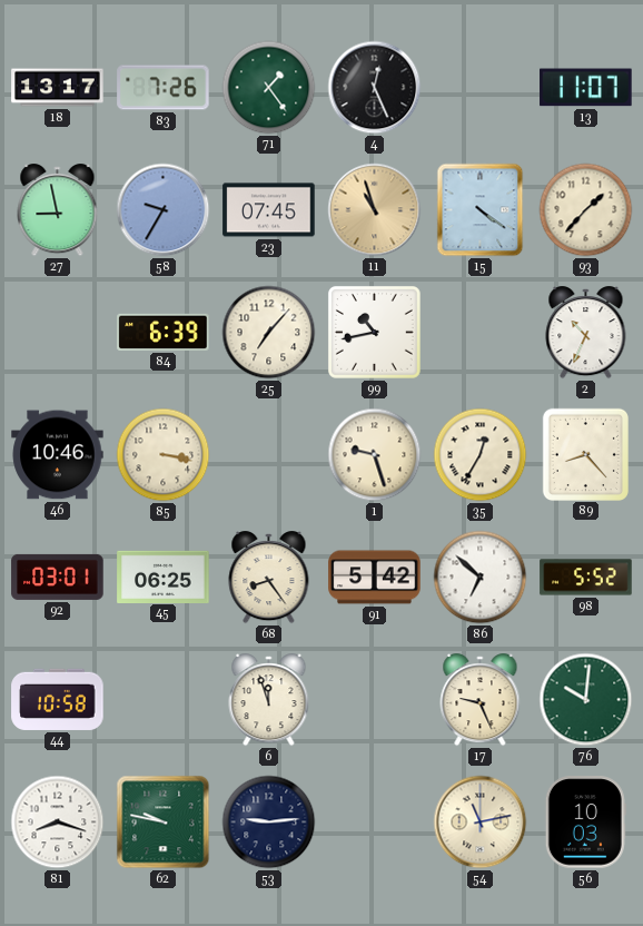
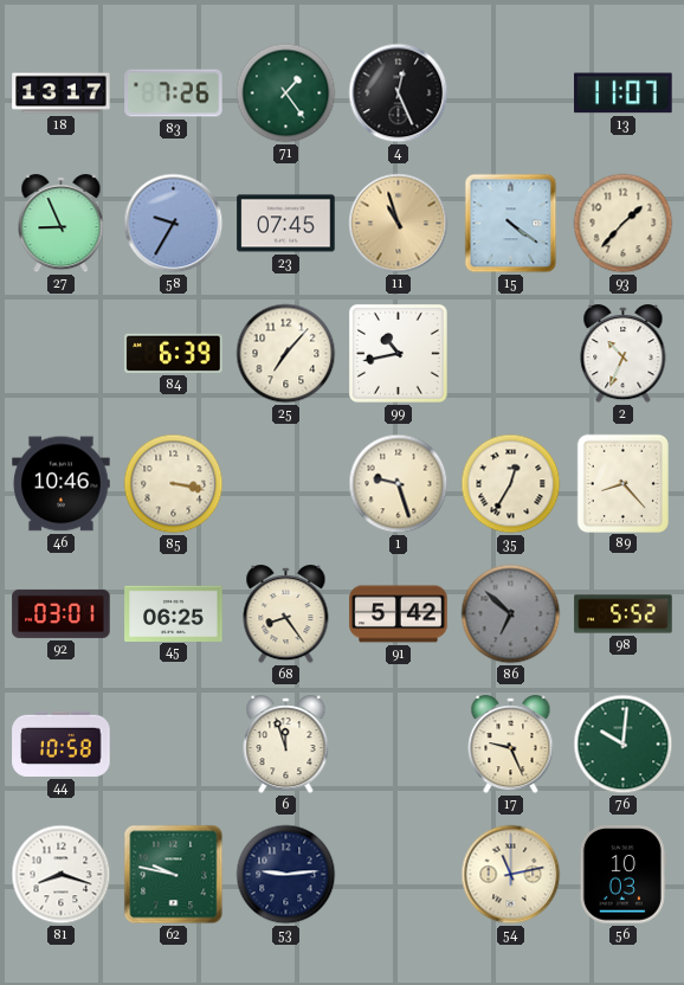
27: 8:58 -> 8:56 (62, 224)
86 dial: white -> grey (511, 614)
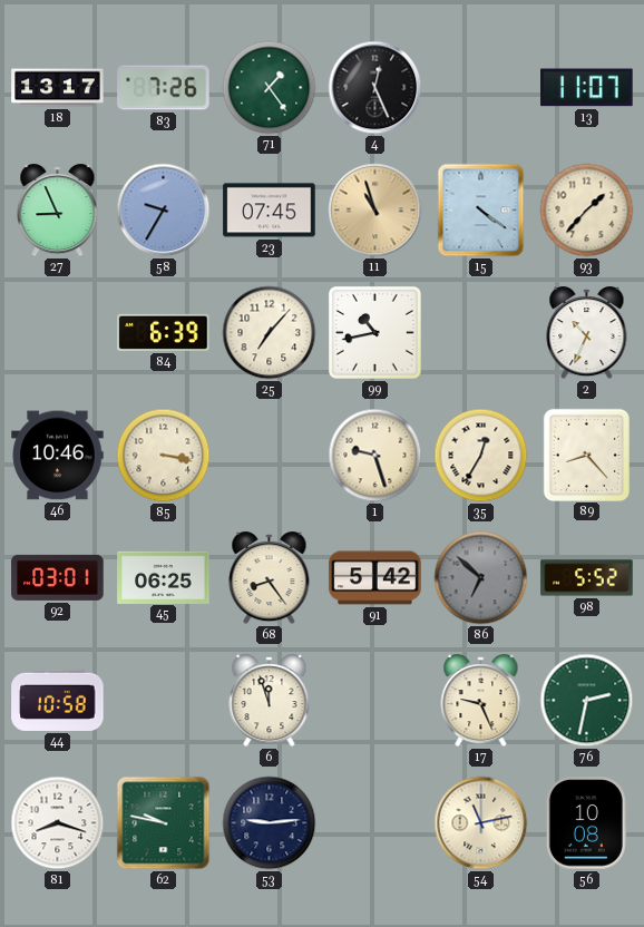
76: 10:01 -> 2:32 (587, 701)
56: 10:03 -> 10:08 (586, 823)
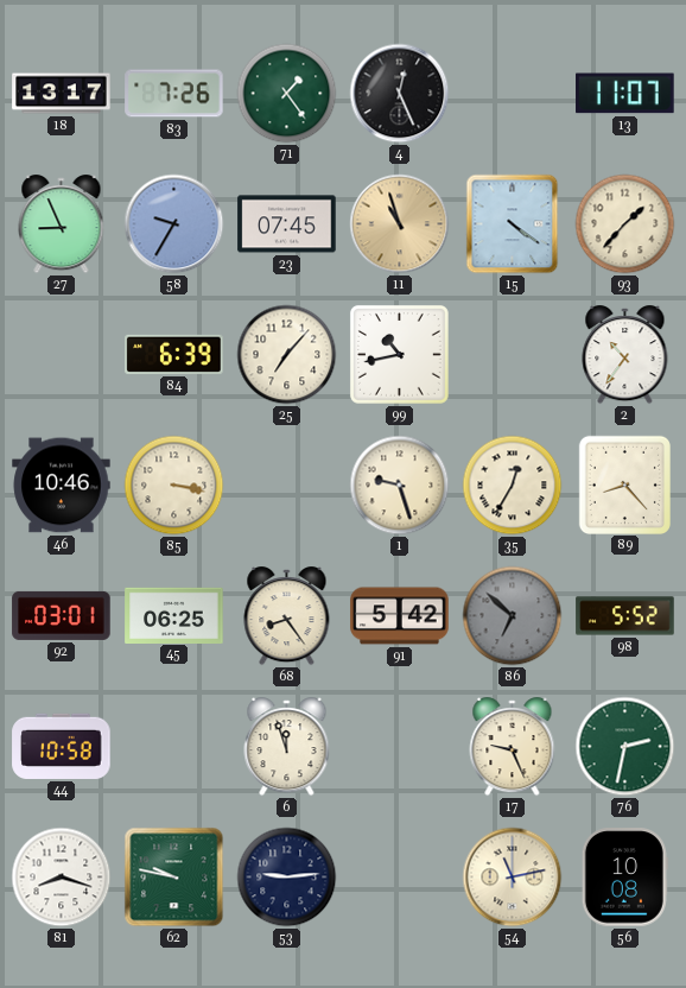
2: 10:34 -> 10:36 (625, 355)
